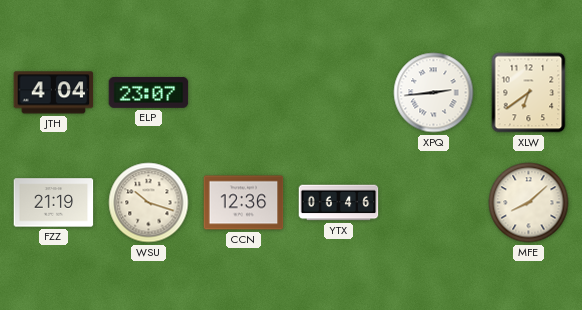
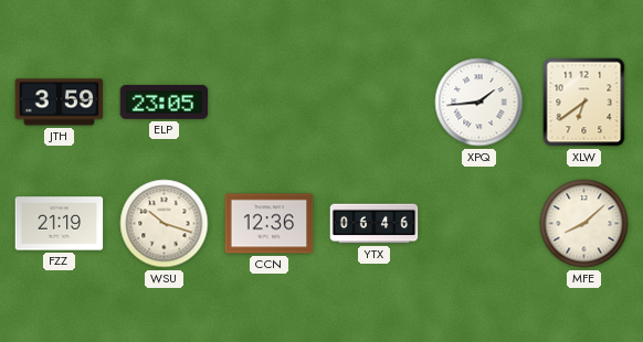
JTH: 4:04 -> 3:59 (60, 103)
ELP: 23:07 -> 23:05 (165, 101)
XPQ: 2:44 -> 1:44 (479, 103)
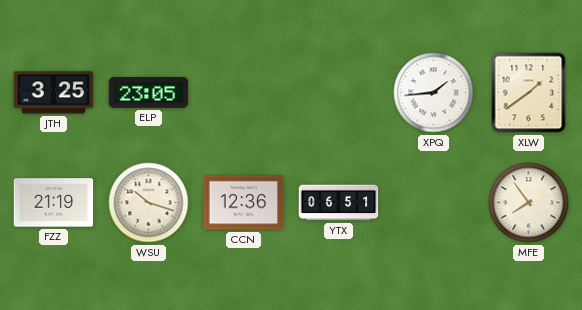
JTH: 3:59 -> 3:25 (54, 93)
XLW: 6:39 -> 1:39 (529, 93)
YTX: 06:46 -> 06:51 (339, 203)
MFE: 8:08 -> 7:54 (529, 203)
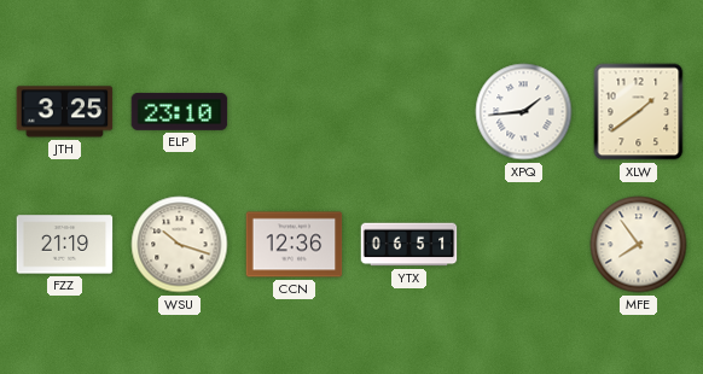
ELP: 23:05 -> 23:10 (180, 111)
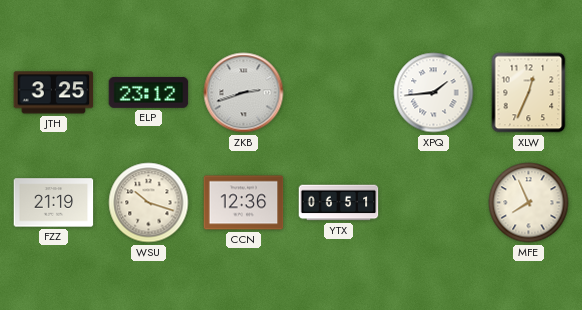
ELP: 23:10 -> 23:12 (149, 92)
ZKB: none -> 2:42 (244, 93)
XLW: 1:39 -> 12:34 (529, 93)
MFE: 7:54 -> 7:56 (529, 203)
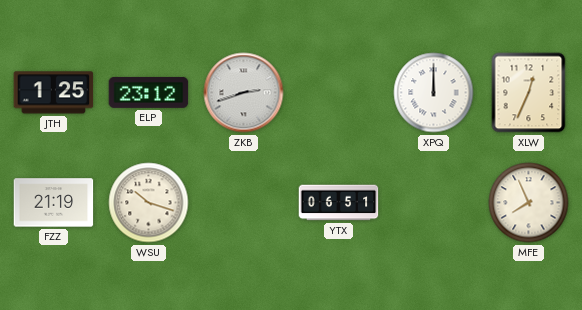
JTH: 3:25 -> 1:25 (54, 93)
XPQ: 1:44 -> 12:00 (434, 93)
CCN: 12:36 -> none (244, 203)
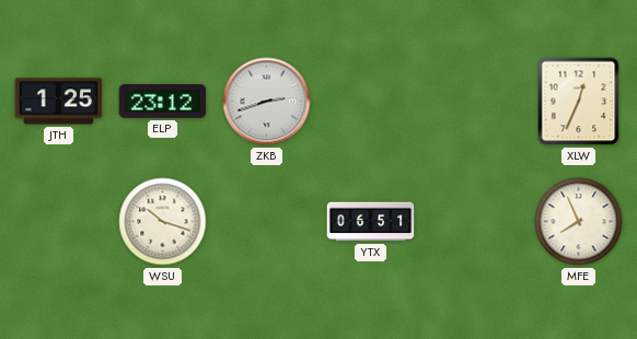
XPQ: 12:00 -> none (434, 93)
FZZ: 21:19 -> none (54, 203)
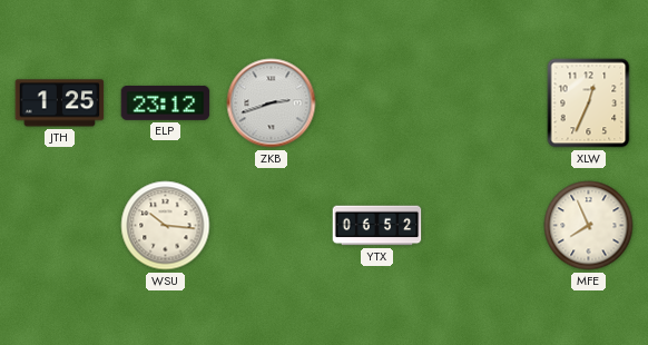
WSU: 10:18 -> 10:16 (166, 226)
YTX: 06:51 -> 06:52 (377, 226)
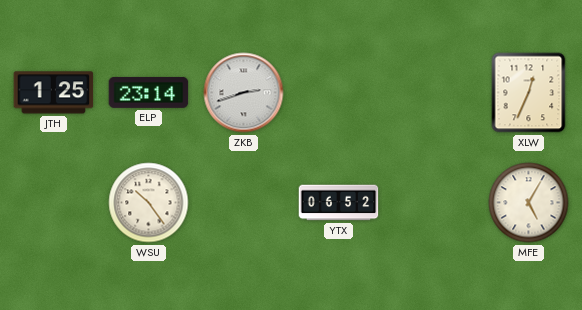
ELP: 23:12 -> 23:14 (149, 92)
WSU: 10:16 -> 10:24 (149, 203)
MFE: 7:56 -> 5:05 (529, 203)
